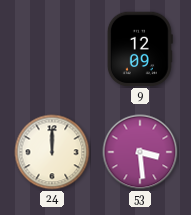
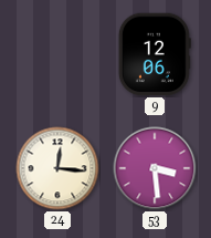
9: 12:09 -> 12:06 (155, 54)
24: 12:00 -> 12:16 (57, 168)
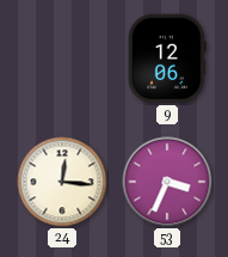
53: 3:29 -> 3:34 (167, 182)
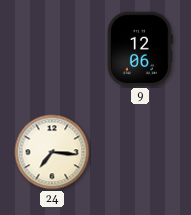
24: 12:16 -> 7:16 (52, 152)
53: 3:34 -> none (167, 182)
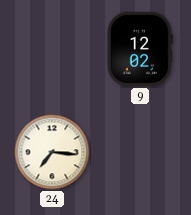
9: 12:06 -> 12:02 (140, 49)
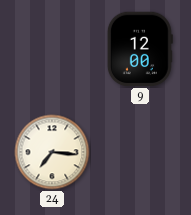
9: 12:02 -> 12:00 (140, 49)
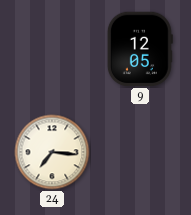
9: 12:00 -> 12:05 (140, 49)
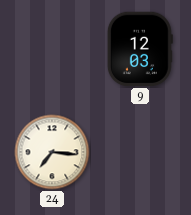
9: 12:05 -> 12:03 (140, 49)
